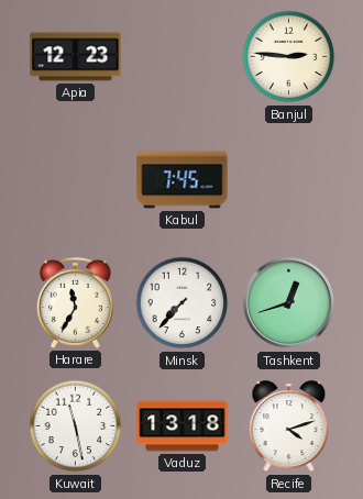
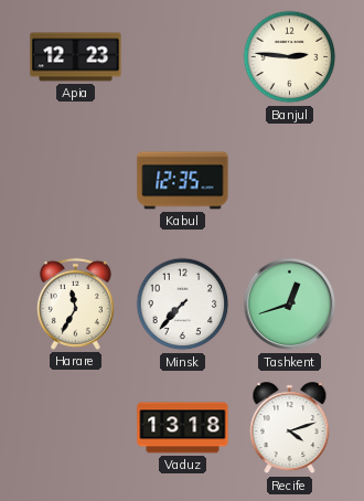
Kabul: 7:45 -> 12:35 (183, 181)
Kuwait: 11:28 -> none (76, 426)
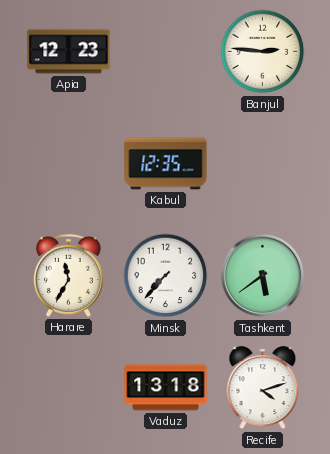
Tashkent: 12:42 -> 5:39 (263, 276)
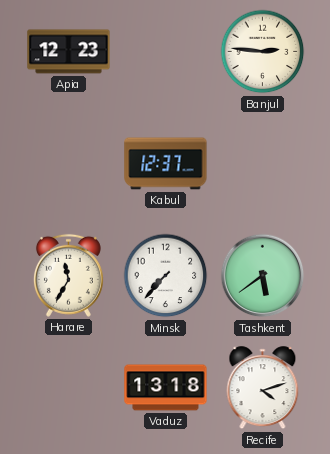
Kabul: 12:35 -> 12:37 (166, 164)
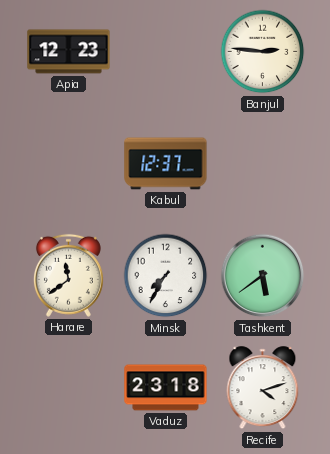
Harare: 11:35 -> 11:39 (68, 275)
Minsk: 7:37 -> 7:35 (166, 276)
Vaduz: 13:18 -> 23:18 (166, 388)
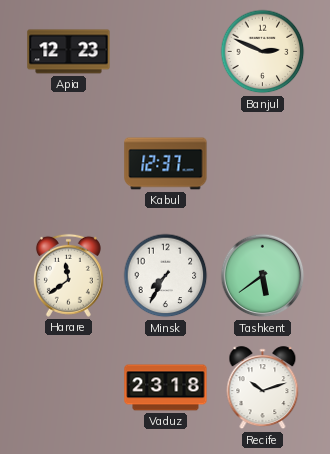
Banjul: 2:46 -> 2:49 (263, 52)
Recife: 4:12 -> 10:12 (263, 388)
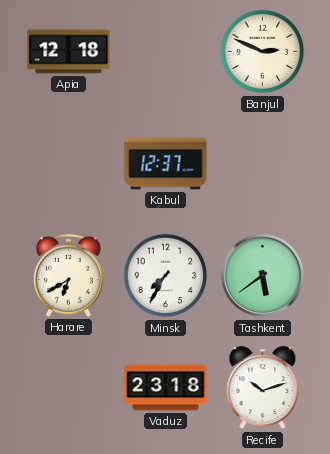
Apia: 12:23 -> 12:18 (69, 52)
Harare: 11:39 -> 6:40 (68, 275)
